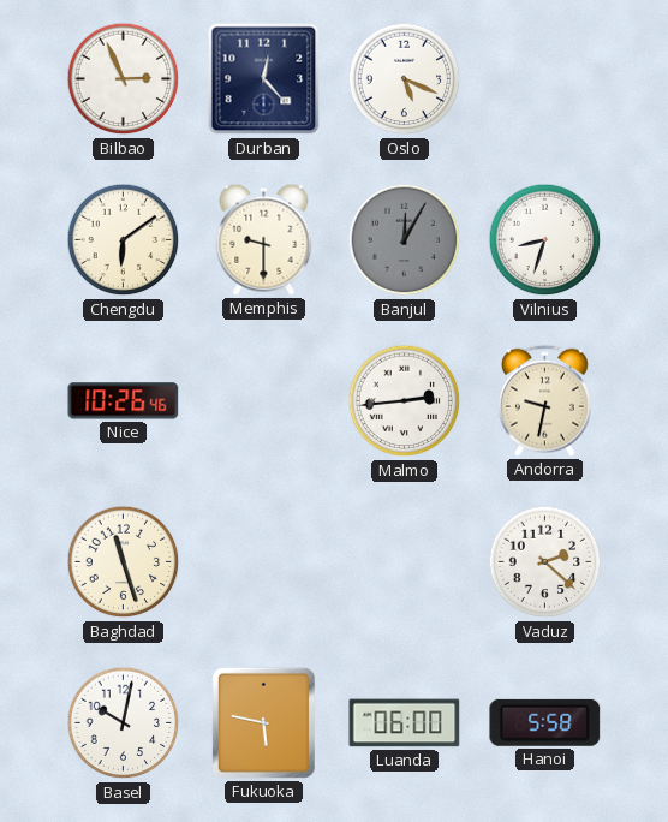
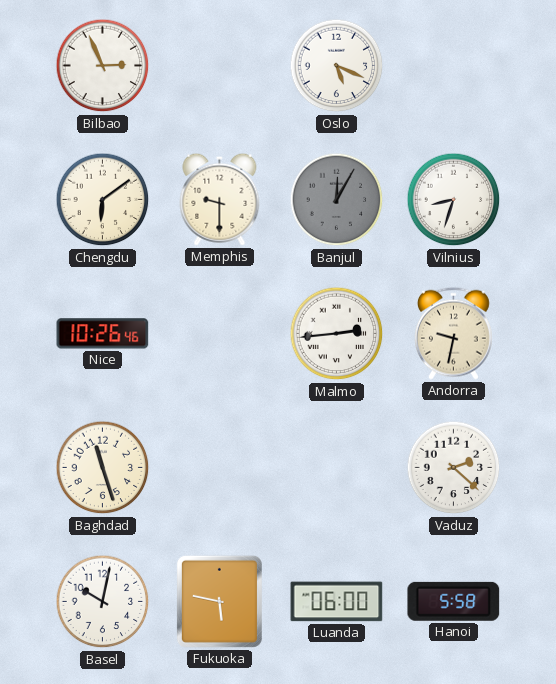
Durban: 12:23 -> none (264, 79)
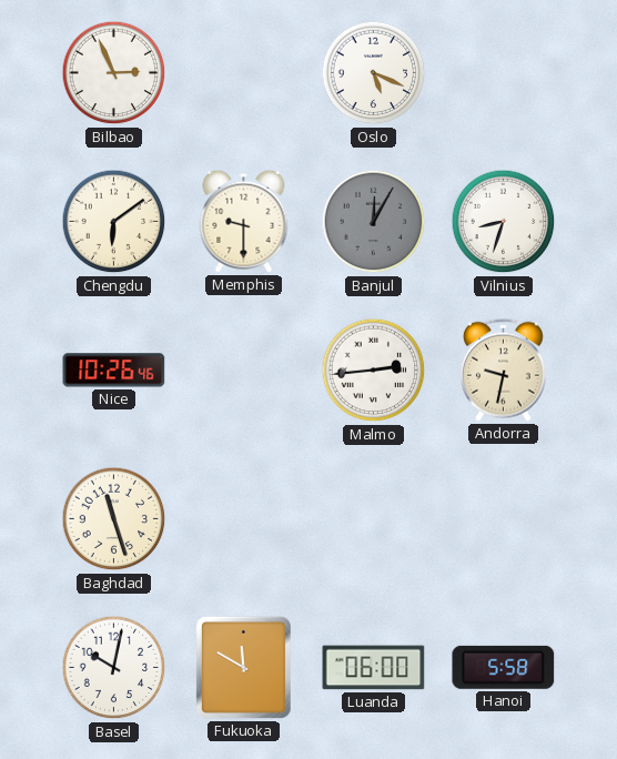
Vaduz: 2:22 -> none (454, 468)
Fukuoka: 5:47 -> 11:50 (243, 667)
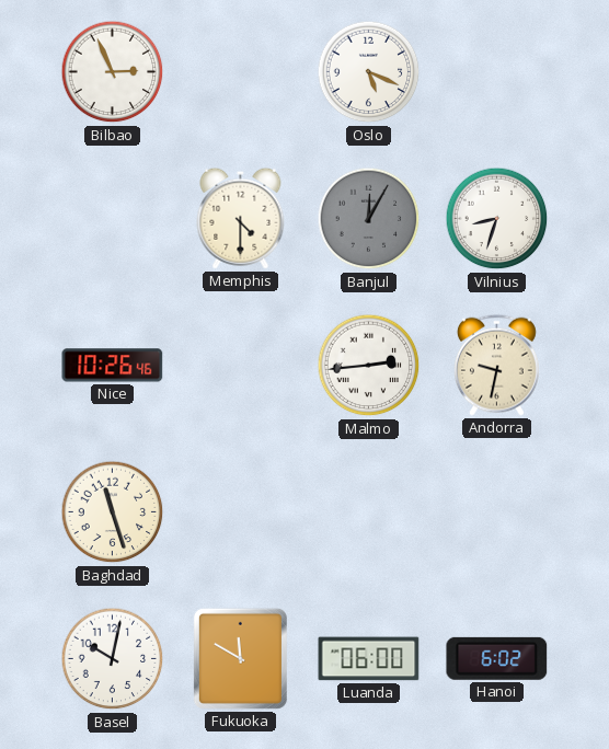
Chengdu: 6:09 -> none (114, 222)
Memphis: 9:30 -> 4:30 (241, 218)
Hanoi: 5:58 -> 6:02 (497, 658)
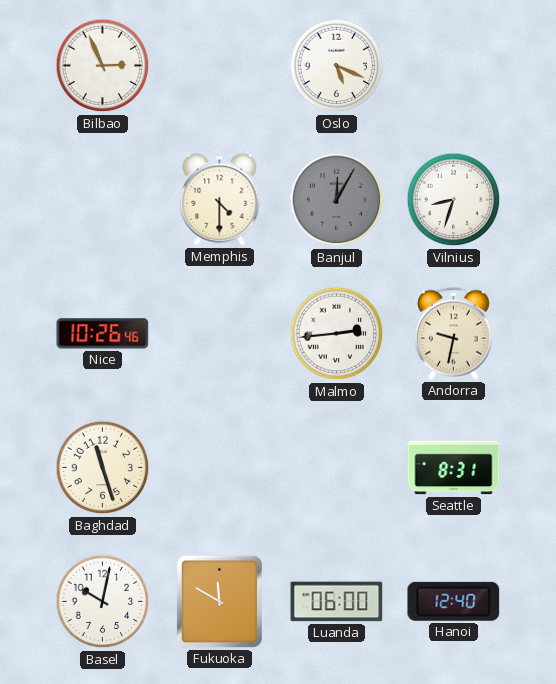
Seattle: none -> 8:31 (454, 468)
Hanoi: 6:02 -> 12:40 (454, 601)
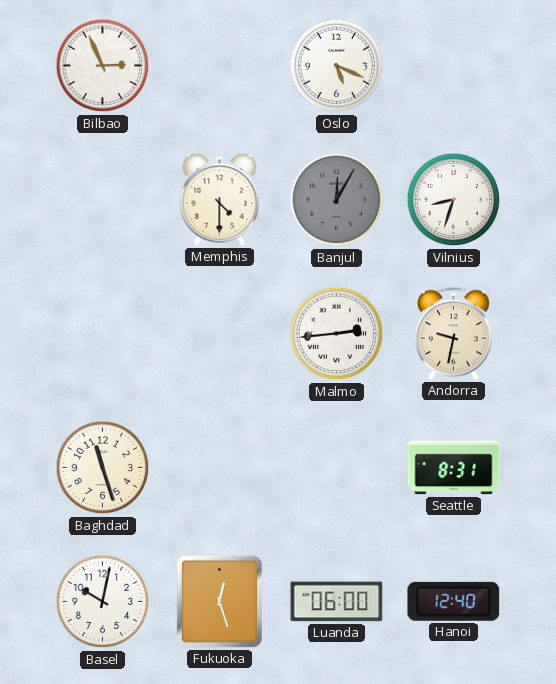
Nice: 10:26 -> none (103, 334)
Fukuoka: 11:50 -> 12:27 (219, 601)
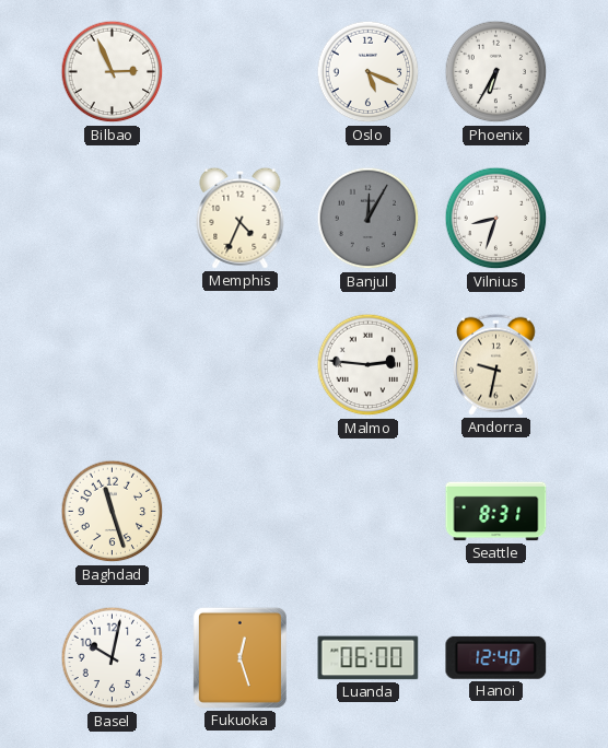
Phoenix: none -> 6:35 (496, 72)
Memphis: 4:30 -> 4:34 (241, 218)
Malmo: 2:44 -> 2:46 (369, 365)
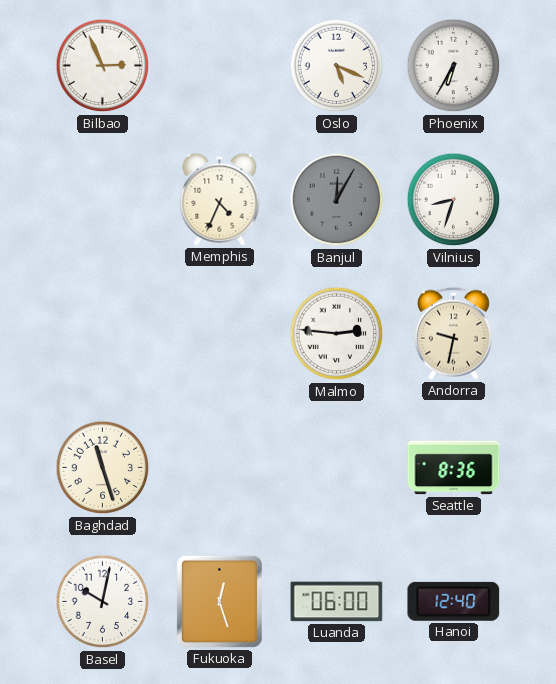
Seattle: 8:31 -> 8:36 (454, 468)
